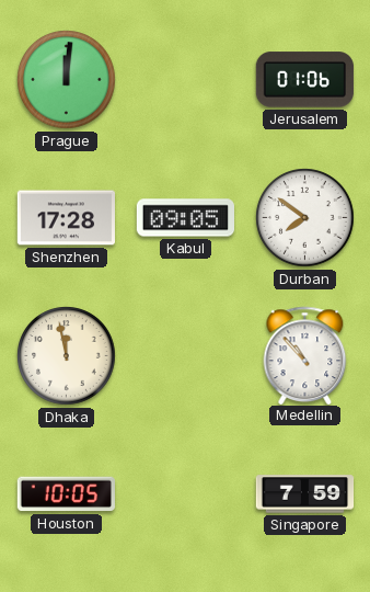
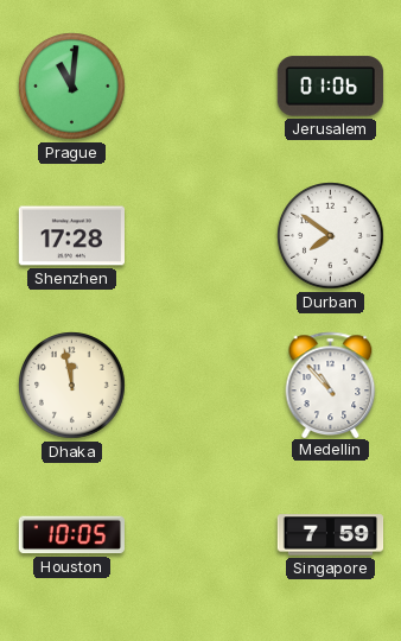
Prague: 12:01 -> 11:01 (72, 87)
Kabul: 09:05 -> none (185, 218)
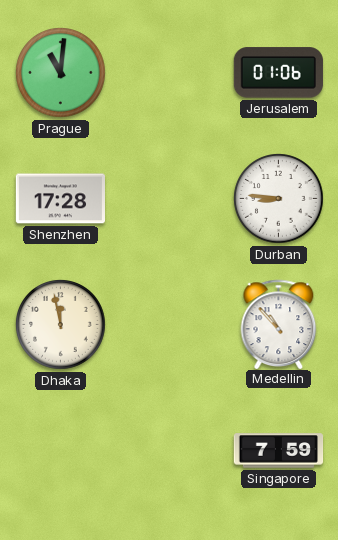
Durban: 7:51 -> 8:46 (279, 199)
Houston: 10:05 -> none (71, 535)
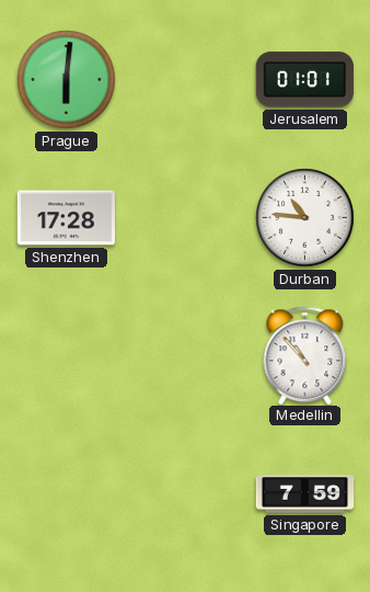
Prague: 11:01 -> 6:01 (67, 80)
Jerusalem: 01:06 -> 01:01 (304, 80)
Durban: 8:46 -> 10:46 (305, 218)
Dhaka: 11:58 -> none (61, 325)
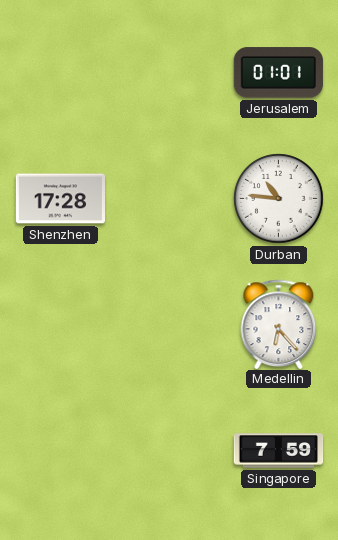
Prague: 6:01 -> none (67, 80)
Medellin: 10:53 -> 6:23 (279, 324)
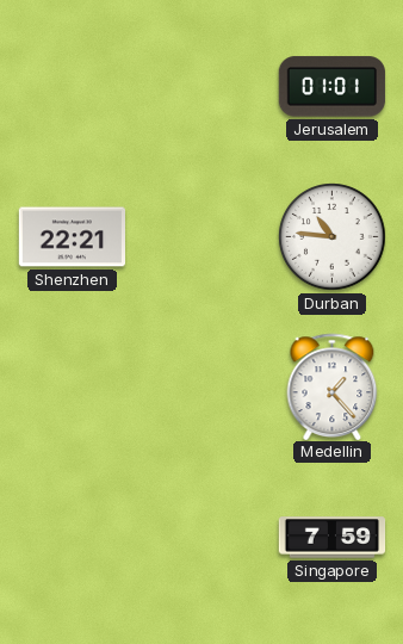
Shenzhen: 17:28 -> 22:21 (72, 237)
Medellin: 6:23 -> 1:23 (333, 386)
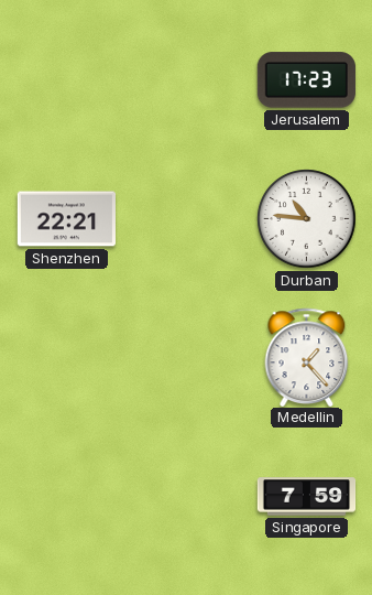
Jerusalem: 01:01 -> 17:23 (306, 80)
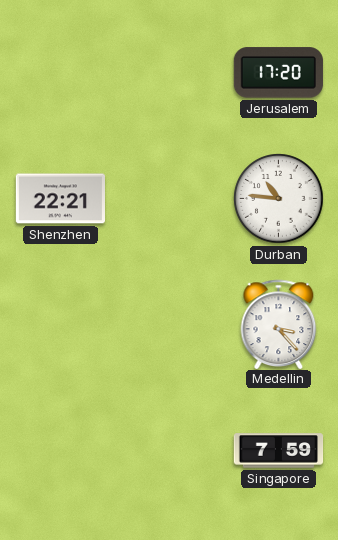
Jerusalem: 17:23 -> 17:20 (278, 73)
Medellin: 1:23 -> 3:23 (279, 324)
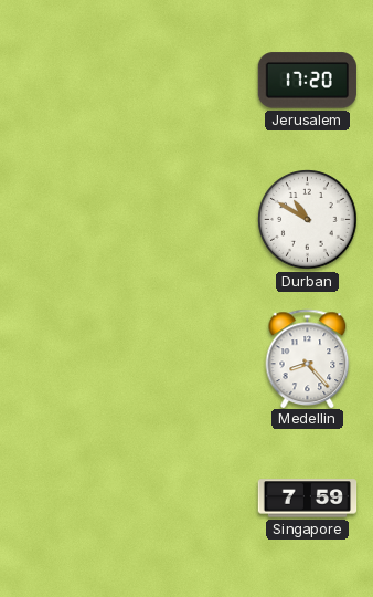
Shenzhen: 22:21 -> none (60, 199)
Durban: 10:46 -> 10:50 (308, 220)
Medellin: 3:23 -> 8:23 (308, 358)
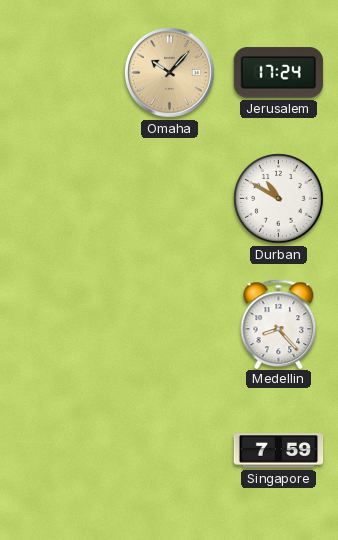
Omaha: none -> 10:07 (170, 73)
Jerusalem: 17:20 -> 17:24 (278, 73)
